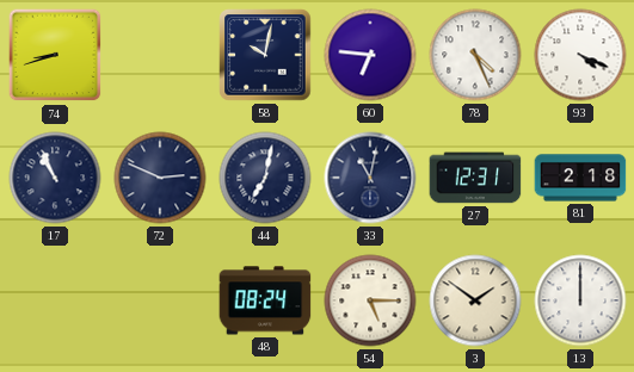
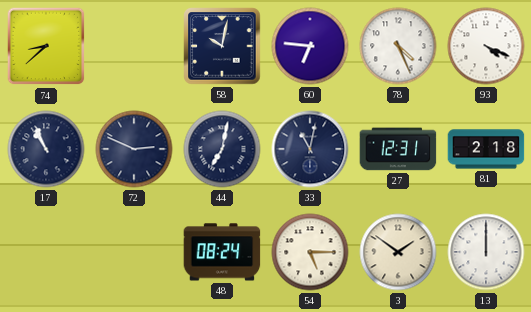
74: 8:42 -> 8:38 (46, 46)
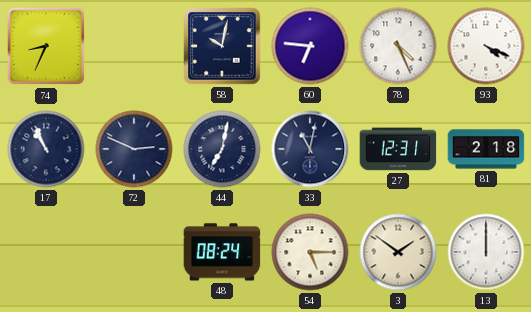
74: 8:38 -> 8:34 (46, 46)
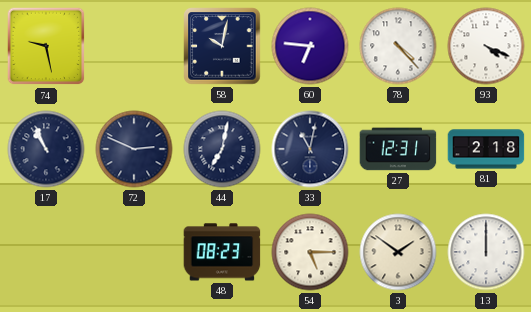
74: 8:34 -> 9:28 (46, 46)
78: 4:26 -> 4:23 (398, 46)
48: 08:24 -> 08:23 (222, 252)
